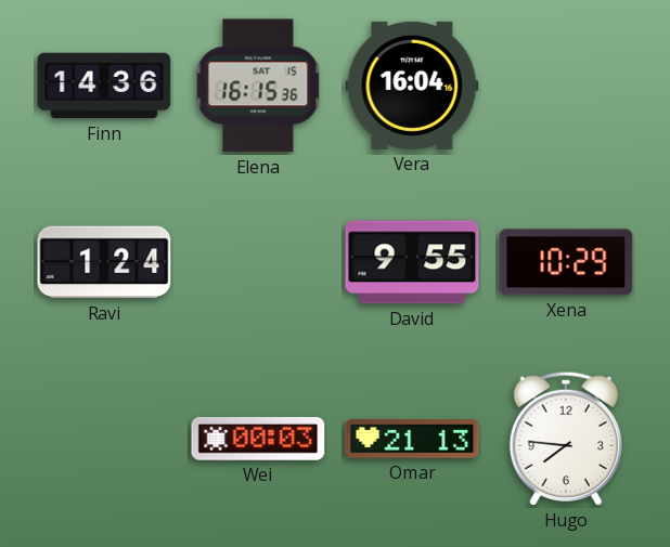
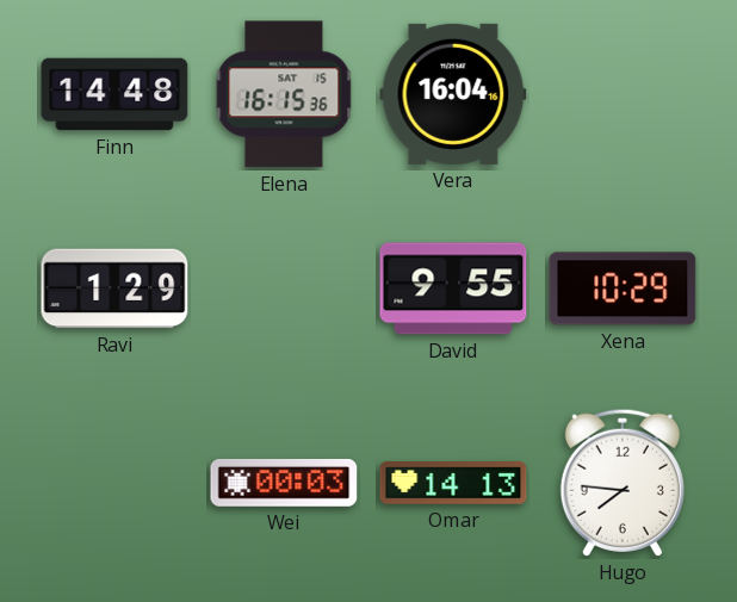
Finn: 14:36 -> 14:48 (114, 94)
Ravi: 1:24 -> 1:29 (114, 288)
Omar: 21:13 -> 14:13 (453, 483)
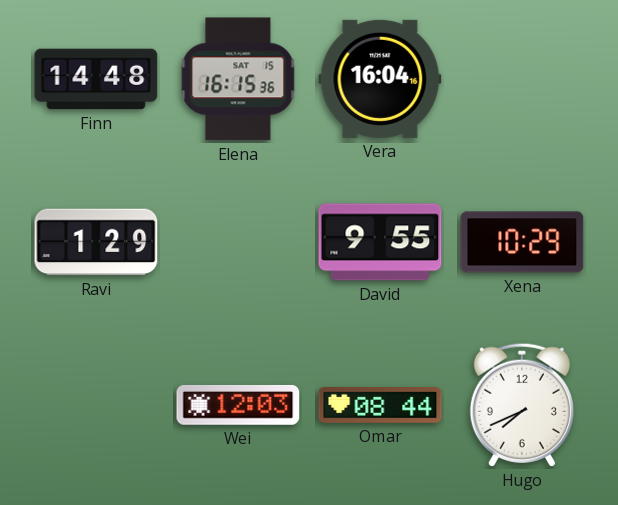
Wei: 00:03 -> 12:03 (238, 405)
Omar: 14:13 -> 08:44 (380, 405)
Hugo: 7:46 -> 7:41 (522, 405)
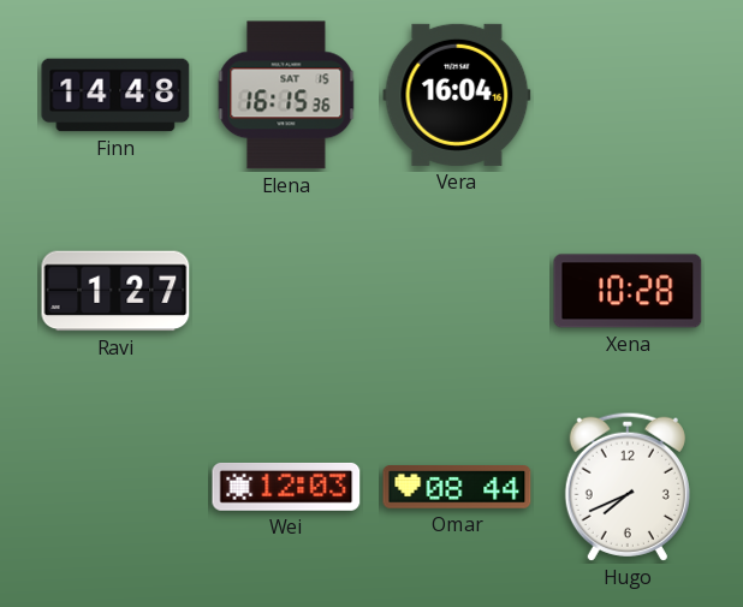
Ravi: 1:29 -> 1:27 (115, 291)
David: 9:55 -> none (380, 242)
Xena: 10:29 -> 10:28 (628, 291)
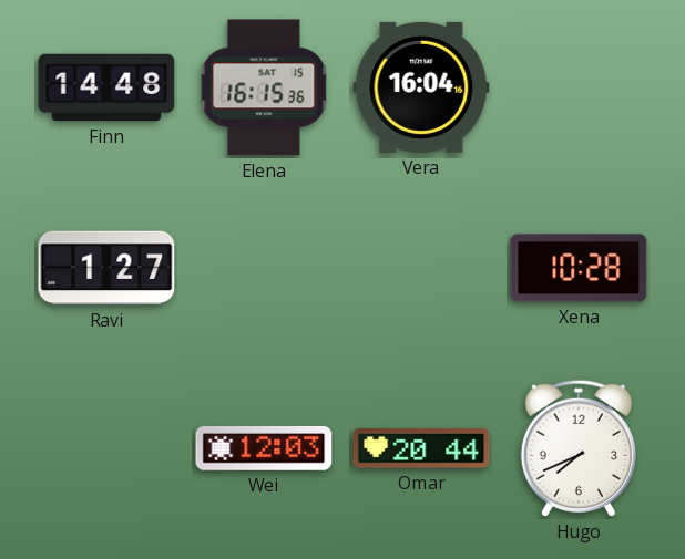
Omar: 08:44 -> 20:44 (421, 448)
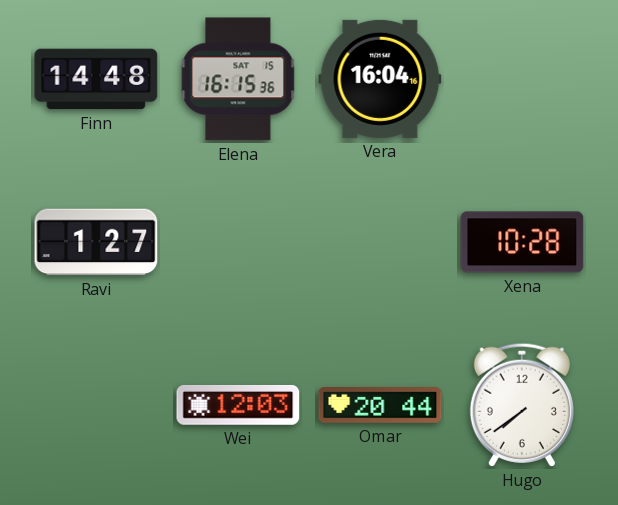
Hugo: 7:41 -> 7:39 (522, 405)
